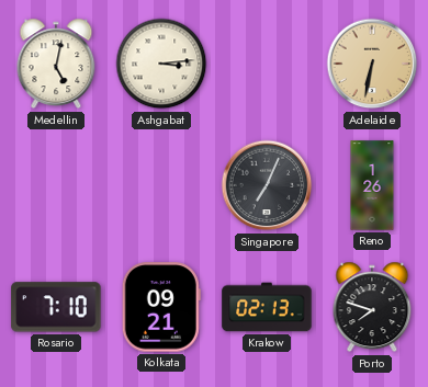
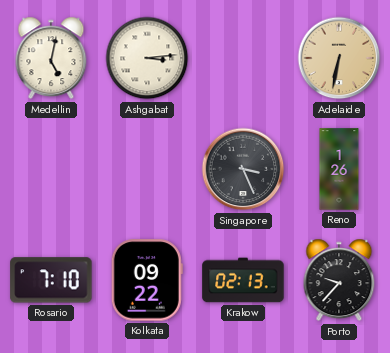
Singapore: 7:04 -> 3:26 (243, 169)
Kolkata: 09:21 -> 09:22 (147, 280)
Porto: 7:48 -> 9:37 (339, 280)
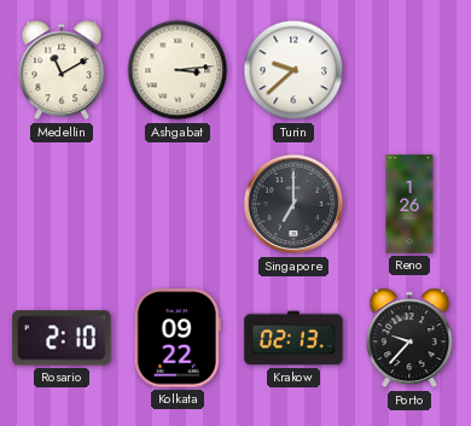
Medellin: 5:02 -> 11:10 (62, 70)
Turin: none -> 9:38 (293, 70)
Adelaide: 6:32 -> none (339, 58)
Singapore: 3:26 -> 7:00 (293, 204)
Rosario: 7:10 -> 2:10 (62, 338)
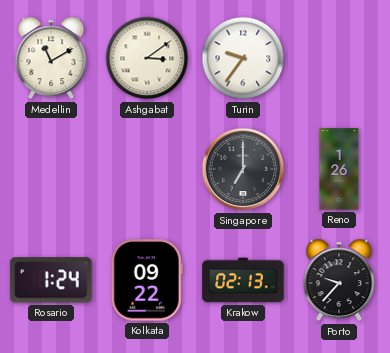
Ashgabat: 3:14 -> 3:09 (147, 58)
Turin: 9:38 -> 9:36 (243, 58)
Rosario: 2:10 -> 1:24 (51, 280)
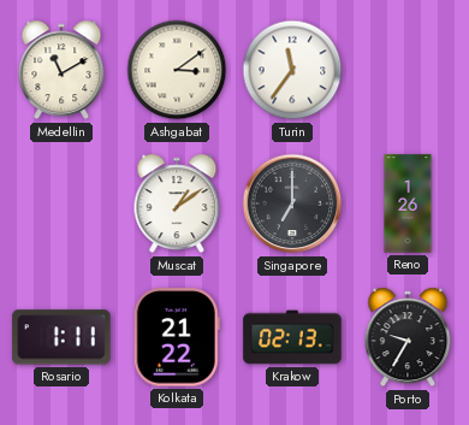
Turin: 9:36 -> 11:36 (292, 70)
Muscat: none -> 1:09 (177, 203)
Rosario: 1:24 -> 1:11 (61, 337)
Kolkata: 09:22 -> 21:22 (177, 337)
Porto: 9:37 -> 9:35 (408, 337)
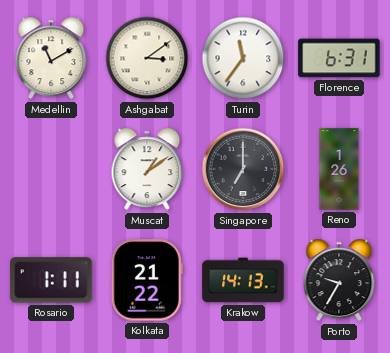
Florence: none -> 6:31 (339, 58)
Krakow: 02:13 -> 14:13 (243, 280)
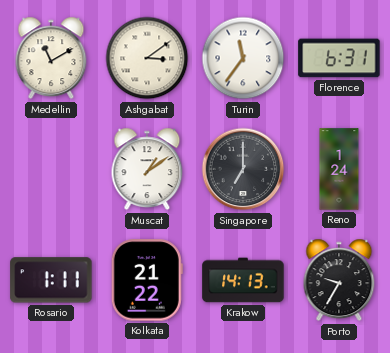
Reno: 1:26 -> 1:24 (339, 169)
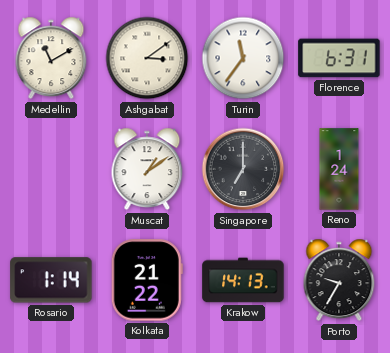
Rosario: 1:11 -> 1:14 (51, 280)
